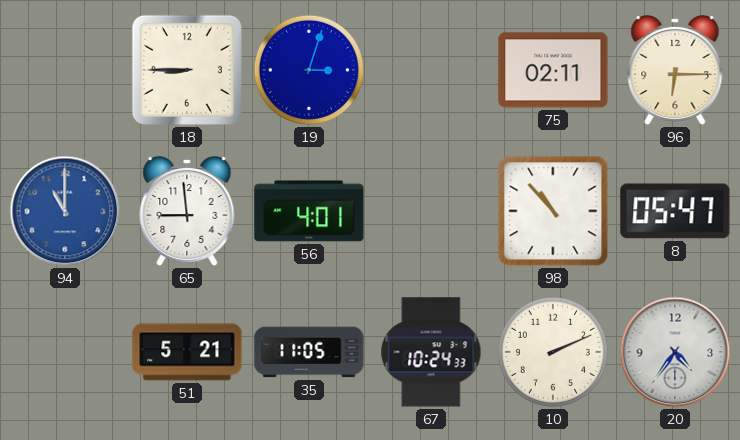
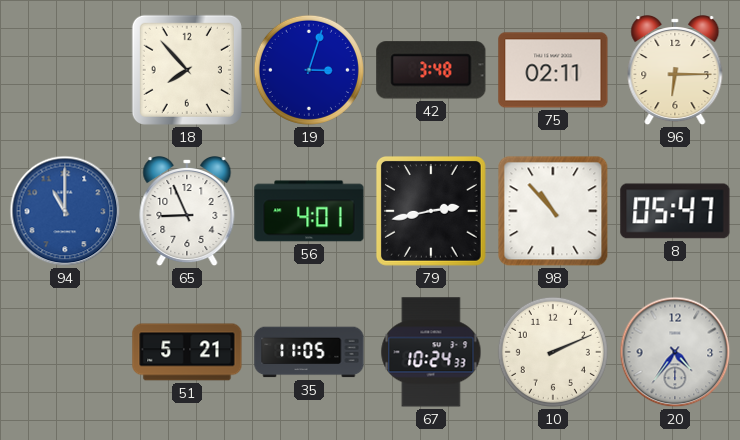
18: 8:45 -> 7:53 (187, 70)
42: none -> 3:48 (431, 70)
65: 8:59 -> 8:56 (187, 212)
79: none -> 2:43 (431, 211)
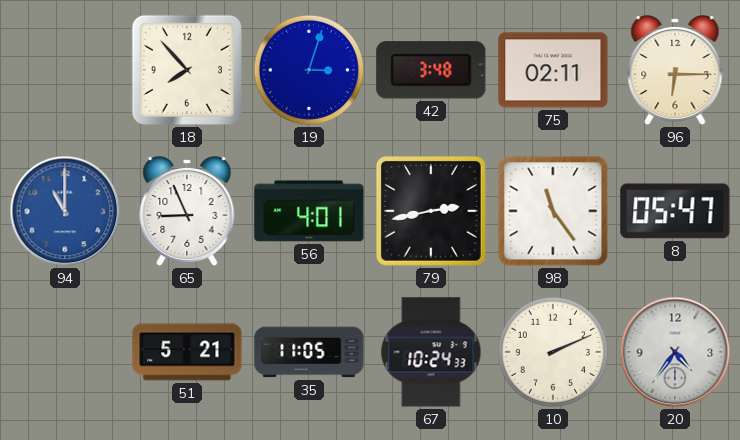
98: 10:53 -> 11:24 (553, 211)
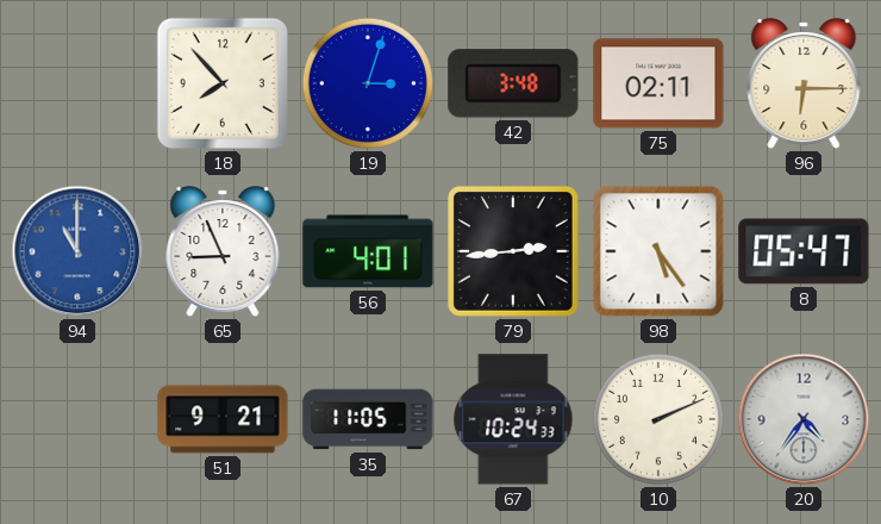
79: 2:43 -> 2:44 (513, 251)
98: 11:24 -> 5:24 (658, 251)
51: 5:21 -> 9:21 (223, 419)
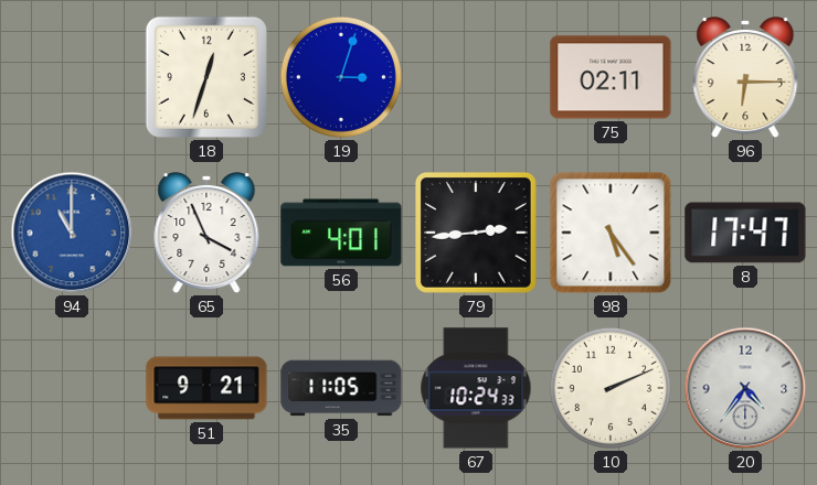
18: 7:53 -> 12:33 (206, 77)
42: 3:48 -> none (513, 83)
65: 8:56 -> 3:56 (206, 234)
8: 05:47 -> 17:47 (745, 233)
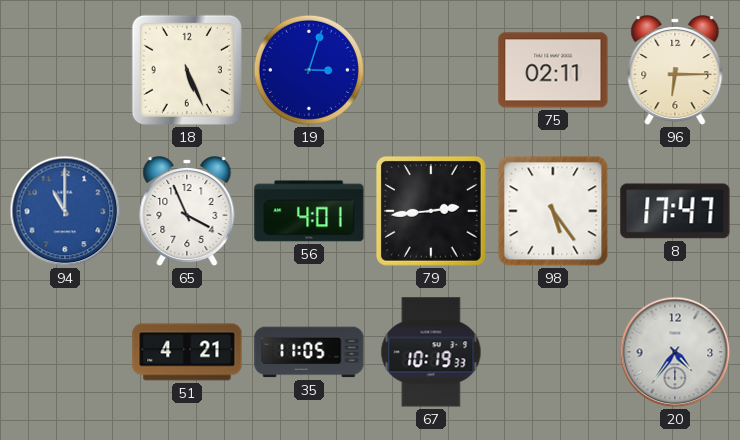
18: 12:33 -> 5:26 (187, 70)
51: 9:21 -> 4:21 (187, 352)
67: 10:24 -> 10:19 (431, 352)
10: 2:11 -> none (611, 388)
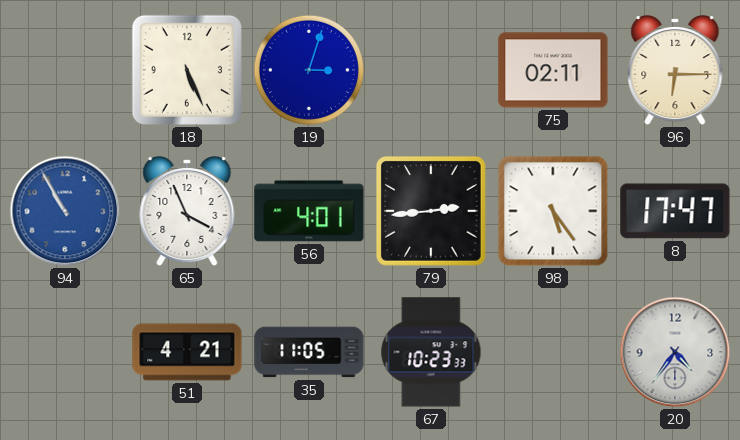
94: 11:00 -> 10:55 (65, 211)
67: 10:19 -> 10:23 (431, 352)
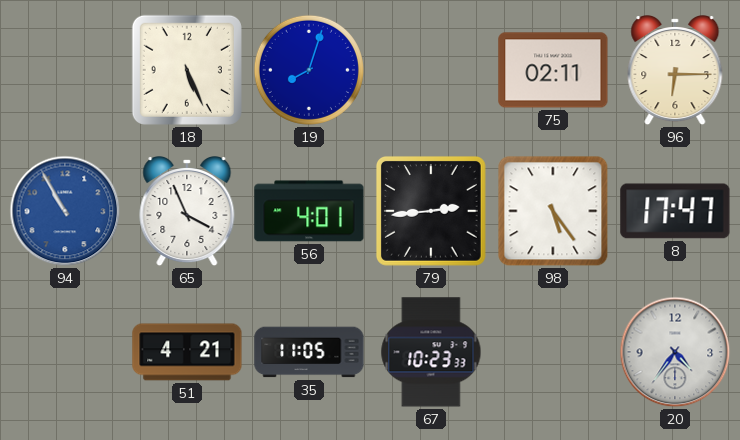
19: 3:03 -> 8:03 (309, 70)
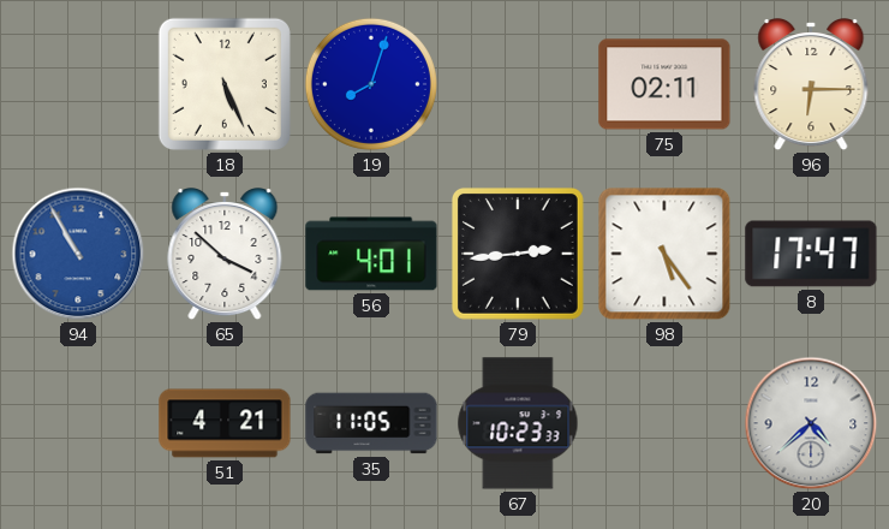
65: 3:56 -> 3:52 (225, 255)
20: 4:36 -> 4:38 (811, 423)
